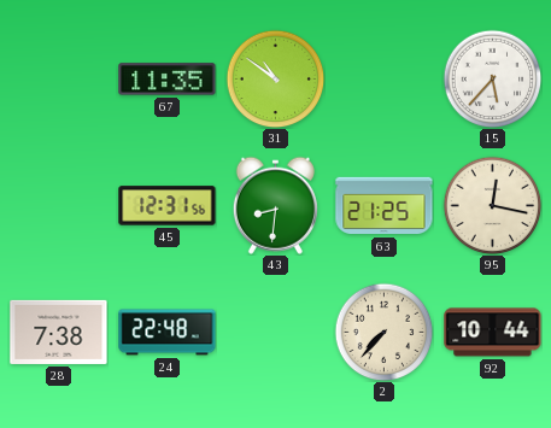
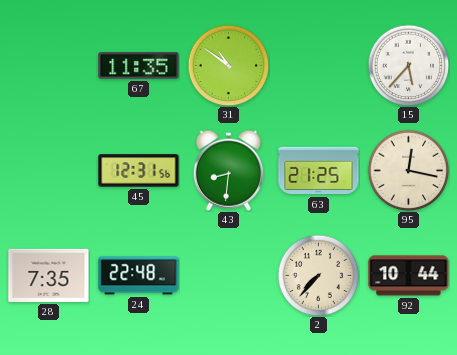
28: 7:38 -> 7:35 (49, 275)
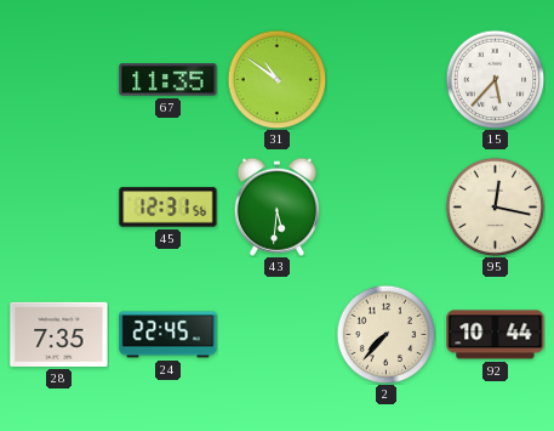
43: 8:31 -> 5:31 (276, 206)
63: 21:25 -> none (319, 171)
24: 22:48 -> 22:45 (169, 335)
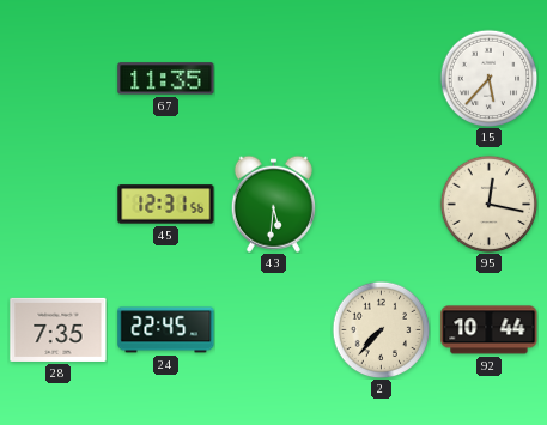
31: 10:51 -> none (276, 79)
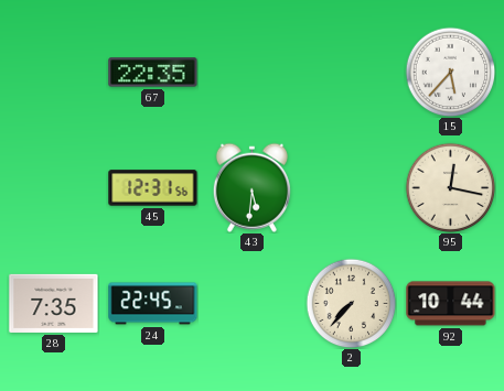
67: 11:35 -> 22:35 (153, 73)
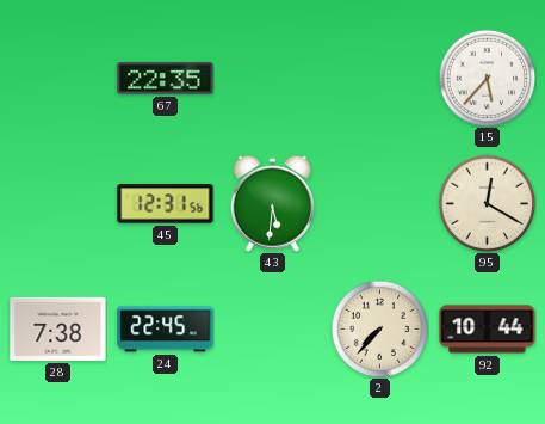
95: 12:17 -> 12:20 (487, 203)
28: 7:35 -> 7:38 (58, 328)
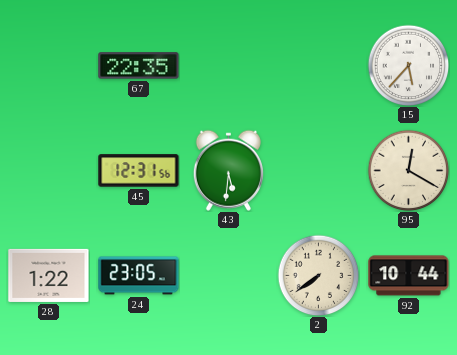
28: 7:38 -> 1:22 (49, 275)
24: 22:45 -> 23:05 (139, 276)
2: 7:37 -> 7:39 (318, 275)
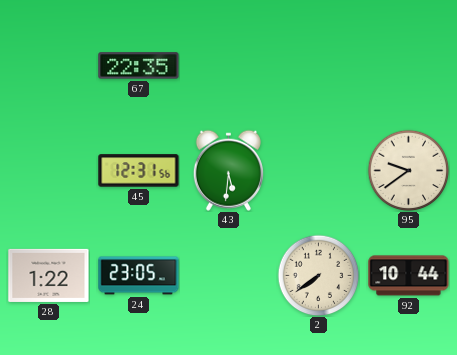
15: 5:37 -> none (408, 65)
95: 12:20 -> 9:39 (408, 170)
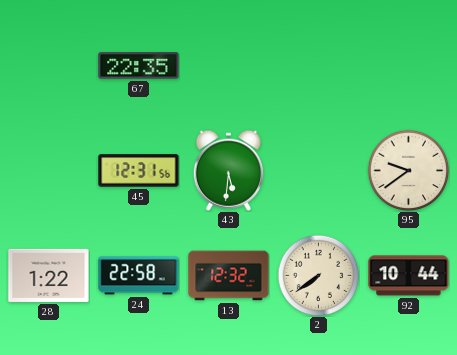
24: 23:05 -> 22:58 (139, 276)
13: none -> 12:32 (229, 276)
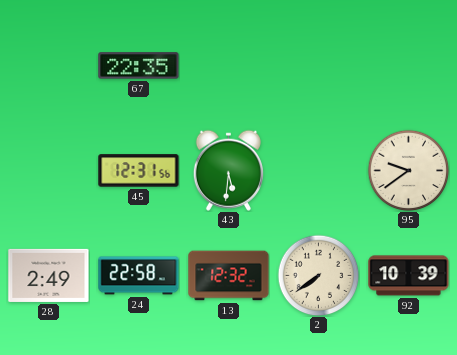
28: 1:22 -> 2:49 (49, 275)
92: 10:44 -> 10:39 (409, 276)
